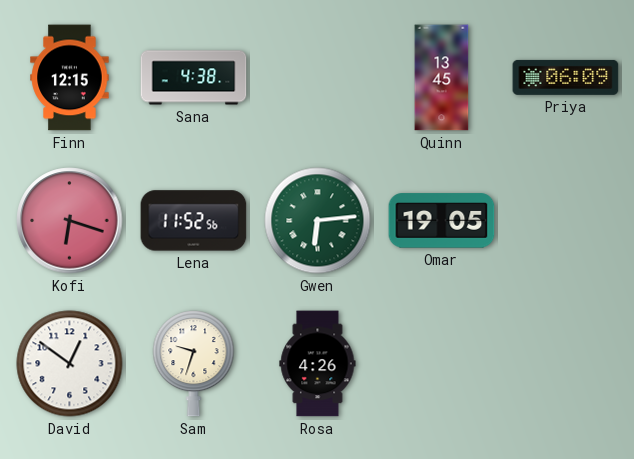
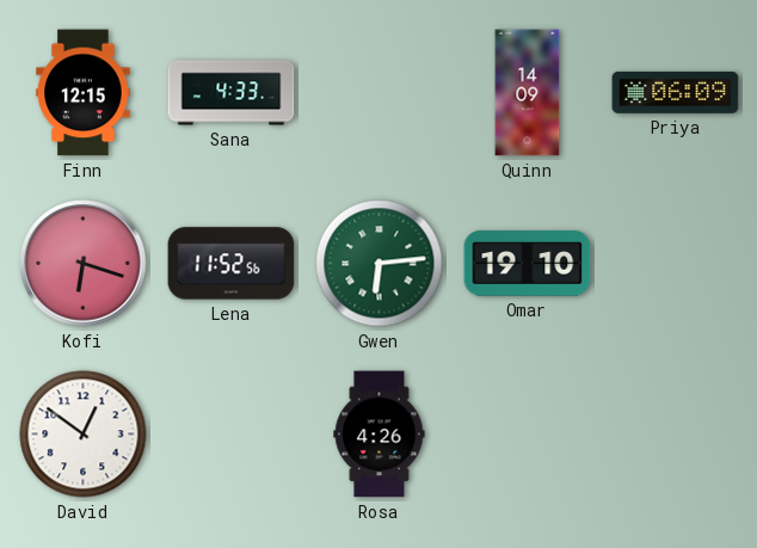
Sana: 4:38 -> 4:33 (232, 93)
Quinn: 13:45 -> 14:09 (528, 93)
Omar: 19:05 -> 19:10 (528, 264)
Sam: 9:33 -> none (194, 364)
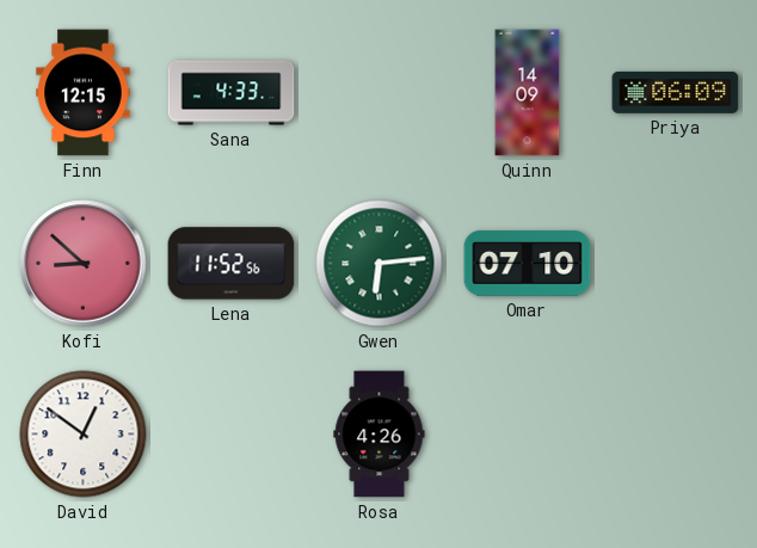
Kofi: 6:18 -> 8:52 (84, 264)
Omar: 19:10 -> 07:10 (528, 264)
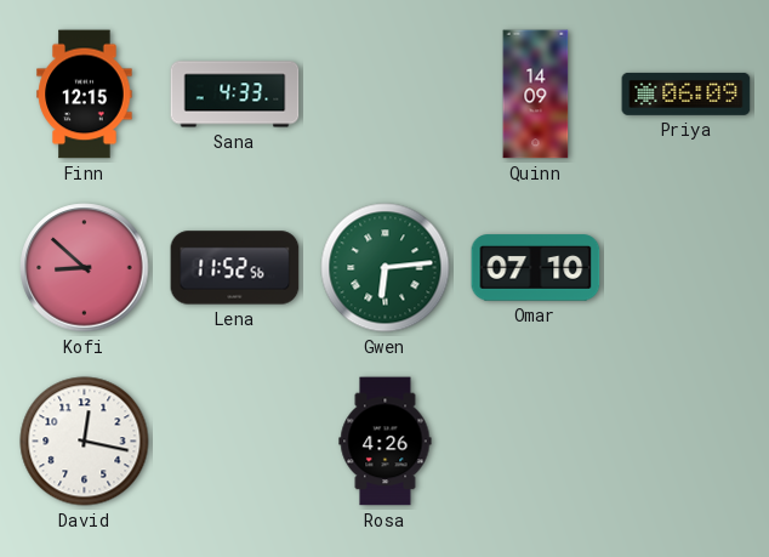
David: 12:51 -> 12:17 (85, 442)
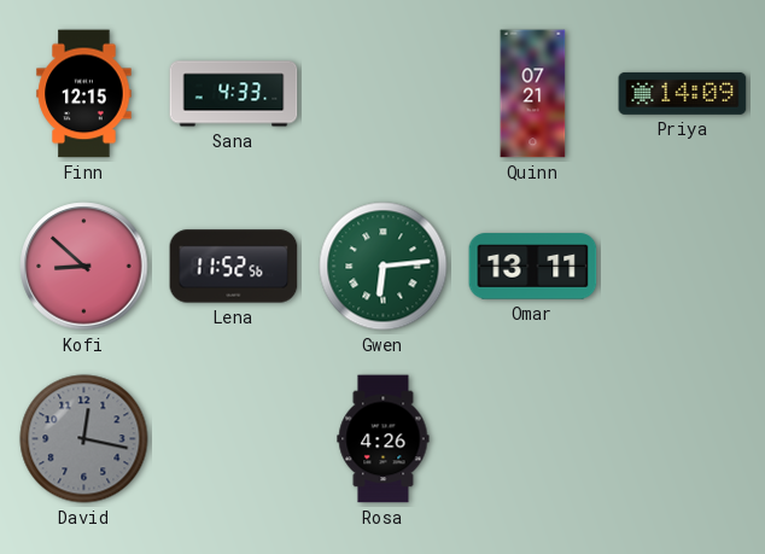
Quinn: 14:09 -> 07:21 (533, 94)
Priya: 06:09 -> 14:09 (683, 93)
Omar: 07:10 -> 13:11 (533, 267)
David dial: white -> grey (84, 439)
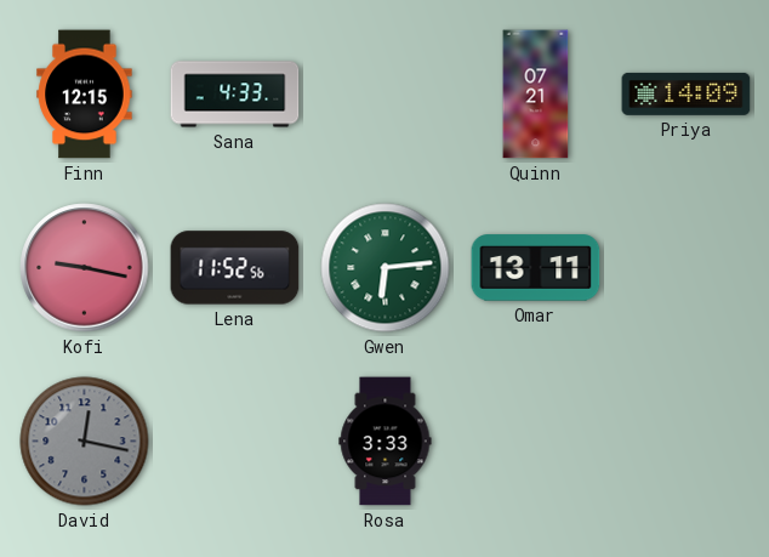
Kofi: 8:52 -> 9:17 (85, 268)
Rosa: 4:26 -> 3:33 (386, 442)
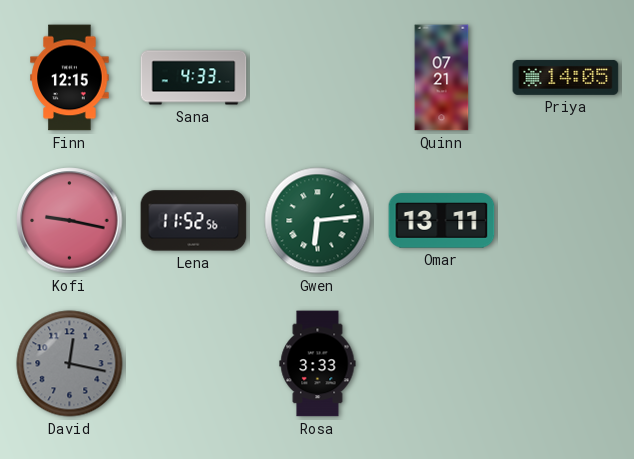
Priya: 14:09 -> 14:05 (566, 77)
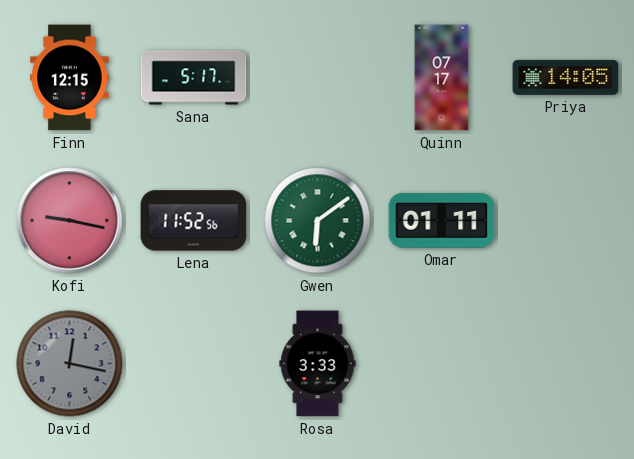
Sana: 4:33 -> 5:17 (194, 78)
Quinn: 07:21 -> 07:17 (442, 78)
Gwen: 6:14 -> 6:09 (318, 221)
Omar: 13:11 -> 01:11 (442, 221)
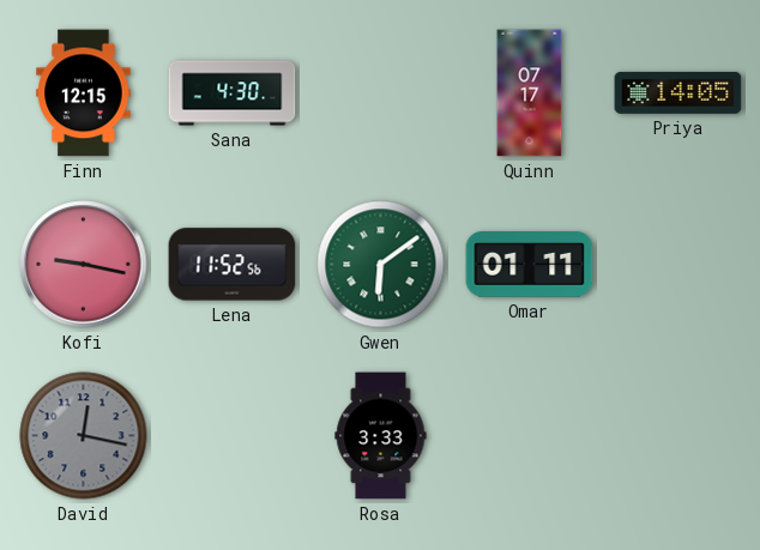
Sana: 5:17 -> 4:30 (233, 93)
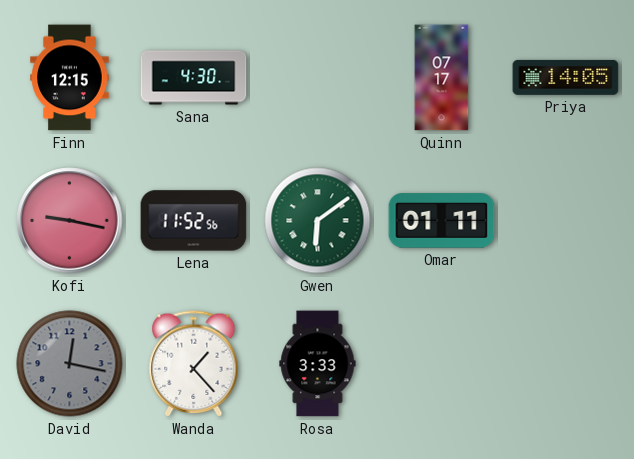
Wanda: none -> 1:23 (194, 364)
